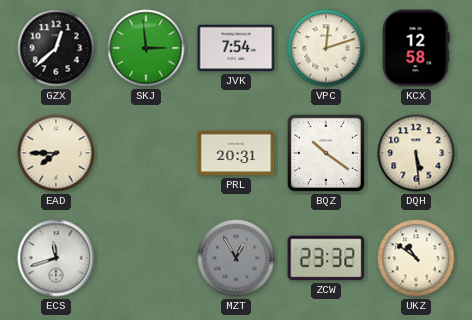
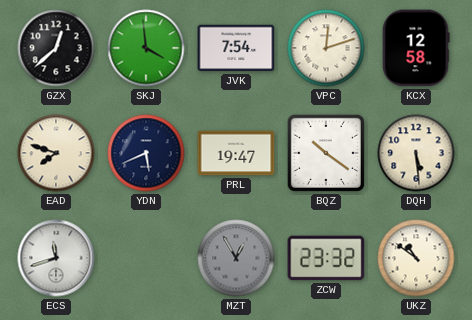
SKJ: 2:59 -> 3:59 (146, 48)
EAD: 7:45 -> 7:48 (56, 153)
YDN: none -> 5:41 (146, 153)
PRL: 20:31 -> 19:47 (236, 153)
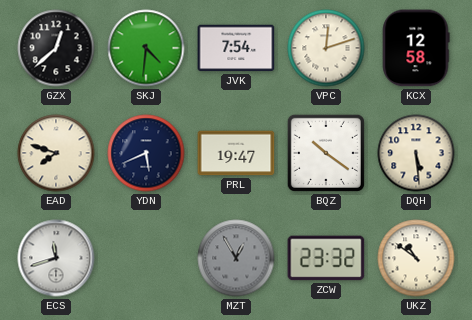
SKJ: 3:59 -> 4:31 (146, 48)
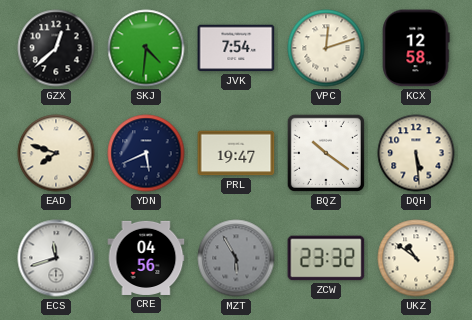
CRE: none -> 04:56 (146, 258)
MZT: 12:55 -> 5:55 (236, 258)
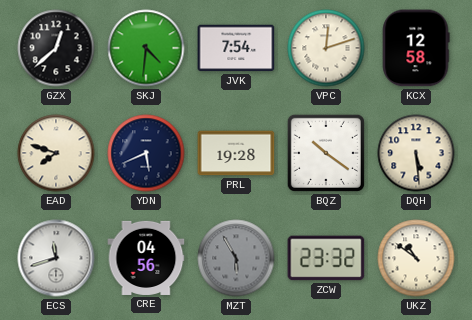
PRL: 19:47 -> 19:28 (236, 153)
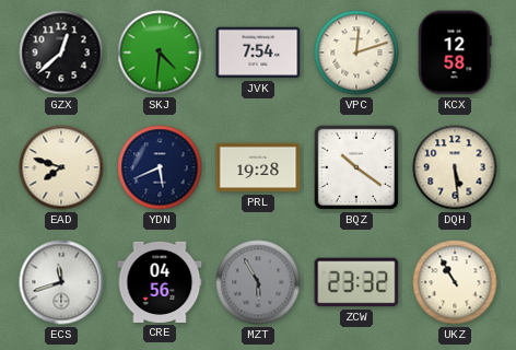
UKZ: 10:51 -> 10:55 (455, 282)
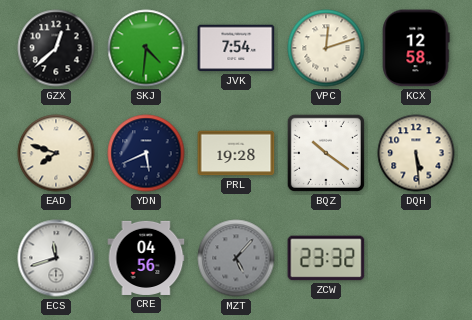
MZT: 5:55 -> 5:07 (236, 258)
UKZ: 10:55 -> none (455, 282)
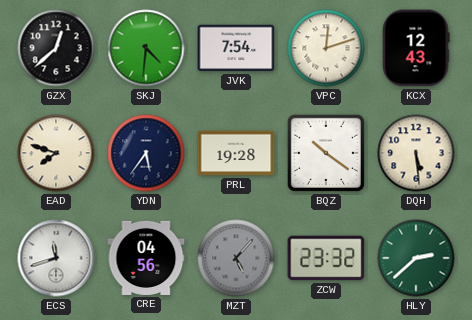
KCX: 12:58 -> 12:43 (416, 48)
YDN: 5:41 -> 5:36 (146, 153)
HLY: none -> 2:38 (416, 258)
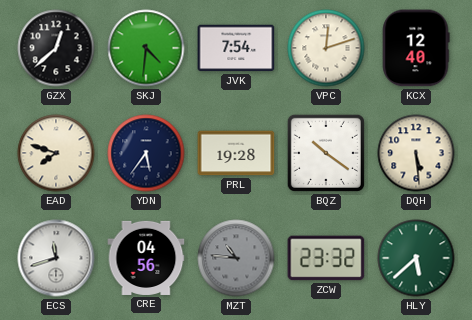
KCX: 12:43 -> 12:40 (416, 48)
MZT: 5:07 -> 10:46 (236, 258)
HLY: 2:38 -> 5:38 (416, 258)
